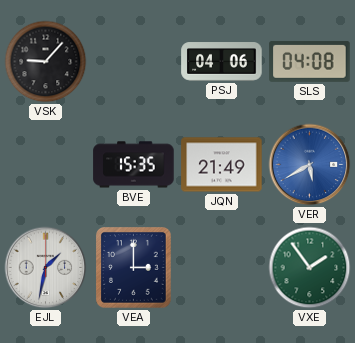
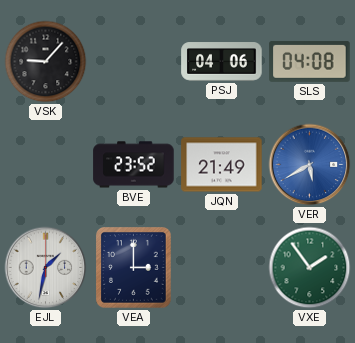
BVE: 15:35 -> 23:52 (134, 165)
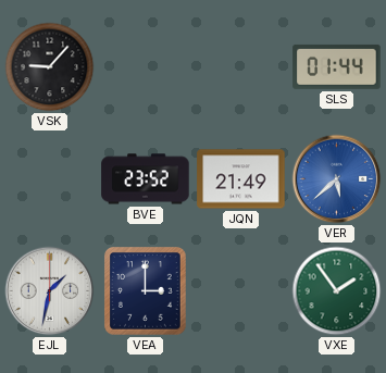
PSJ: 04:06 -> none (222, 62)
SLS: 04:08 -> 01:44 (337, 66)
VER: 5:40 -> 5:38 (337, 179)
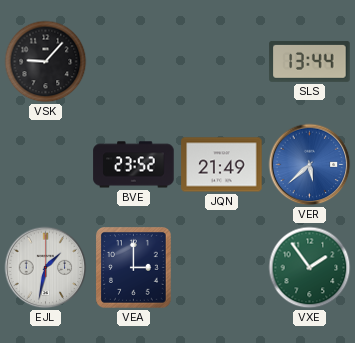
SLS: 01:44 -> 13:44 (310, 61)
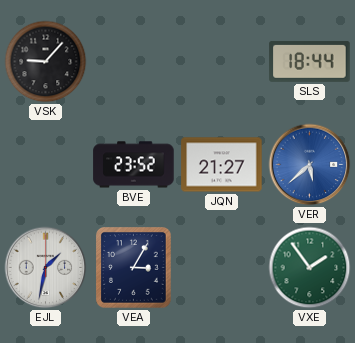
SLS: 13:44 -> 18:44 (310, 61)
JQN: 21:49 -> 21:27 (222, 165)
VEA: 3:00 -> 3:05 (134, 268)
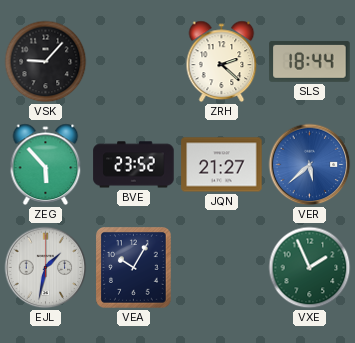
ZRH: none -> 2:22 (222, 62)
ZEG: none -> 5:53 (46, 165)
VEA: 3:05 -> 10:05 (134, 268)
VXE: 1:54 -> 1:56 (310, 268)
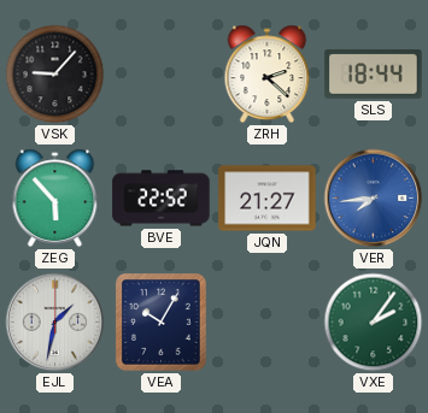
BVE: 23:52 -> 22:52 (162, 199)
VER: 5:38 -> 7:44 (374, 199)
VXE: 1:56 -> 2:06 (374, 323)
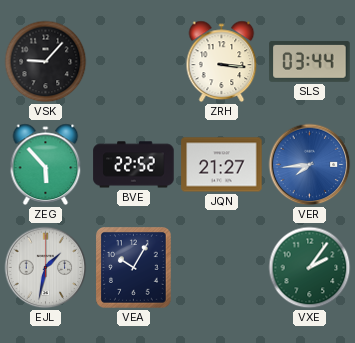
ZRH: 2:22 -> 3:16 (222, 62)
SLS: 18:44 -> 03:44 (310, 61)
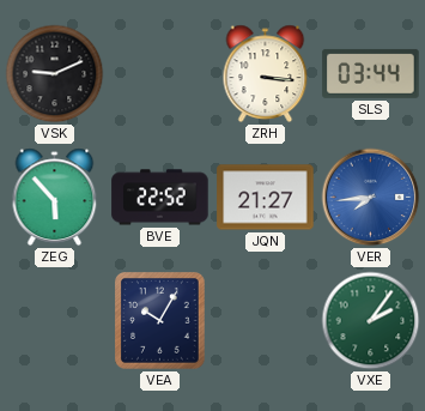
VSK: 9:07 -> 9:11 (55, 74)
EJL: 1:32 -> none (46, 268)
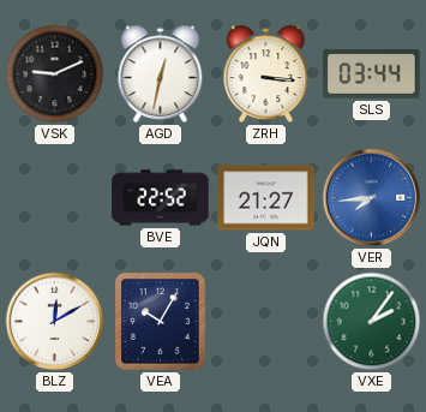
AGD: none -> 12:32 (161, 74)
ZEG: 5:53 -> none (55, 198)
BLZ: none -> 12:10 (55, 322)
